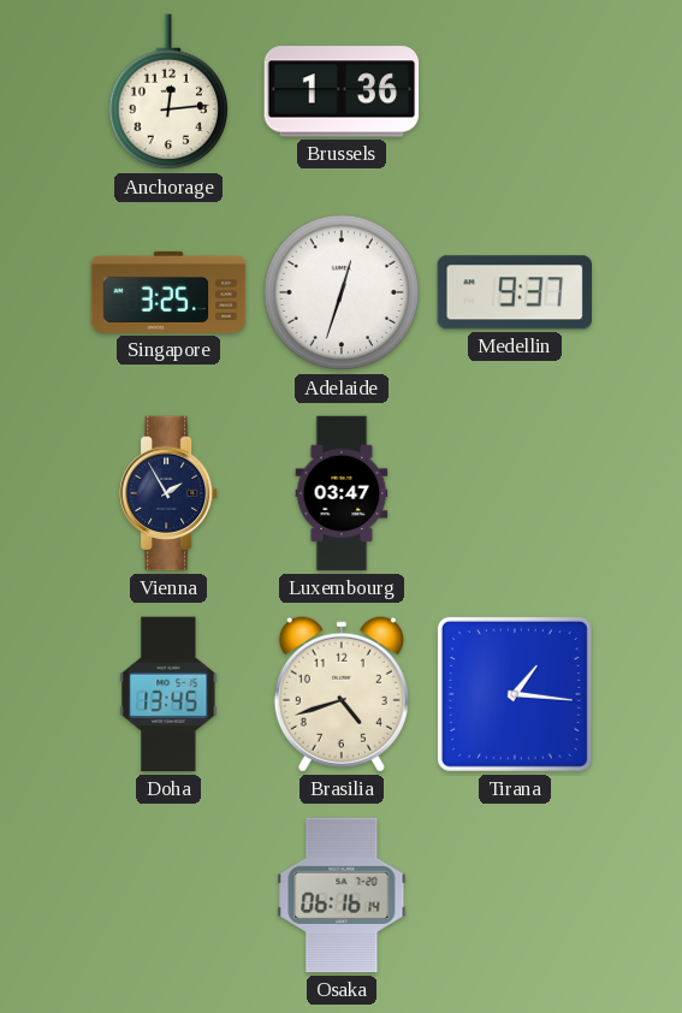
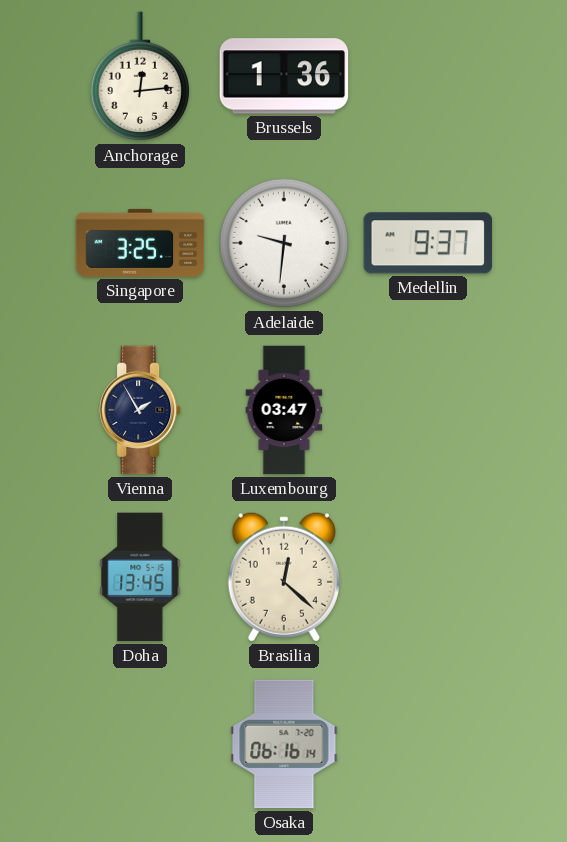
Adelaide: 12:33 -> 9:31 (284, 243)
Brasilia: 4:42 -> 12:22 (284, 577)
Tirana: 1:16 -> none (515, 694)
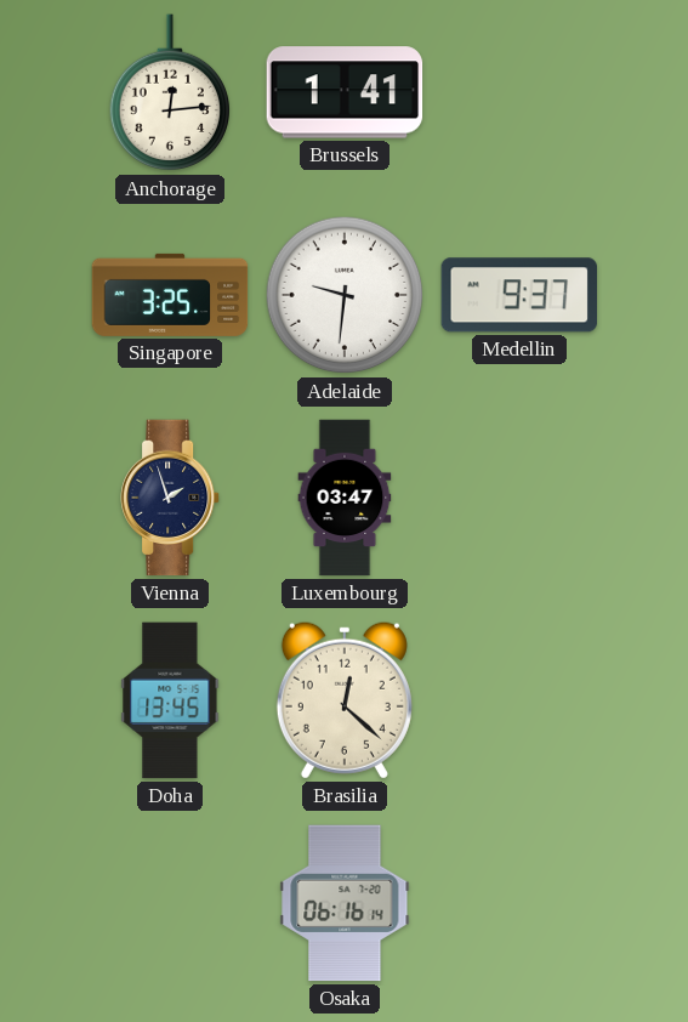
Brussels: 1:36 -> 1:41 (345, 92)
Vienna: 1:55 -> 1:57 (171, 498)
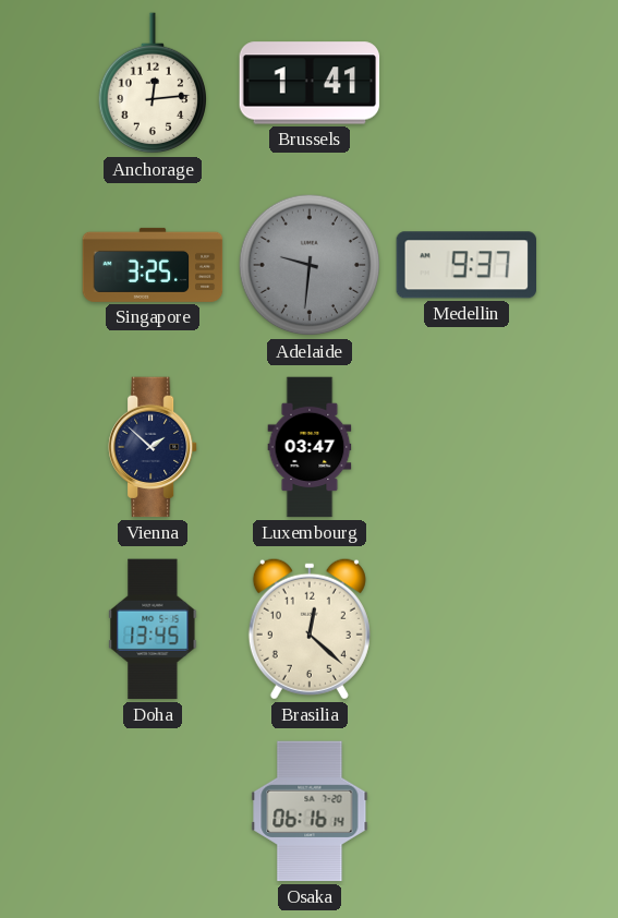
Adelaide dial: white -> grey (310, 265)
Vienna: 1:57 -> 1:52 (154, 447)
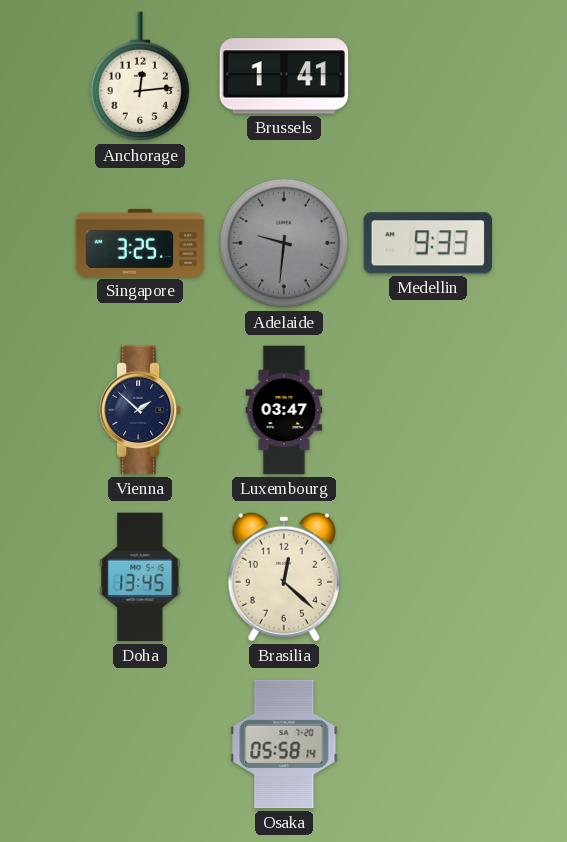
Medellin: 9:37 -> 9:33 (427, 243)
Osaka: 06:16 -> 05:58 (284, 744)
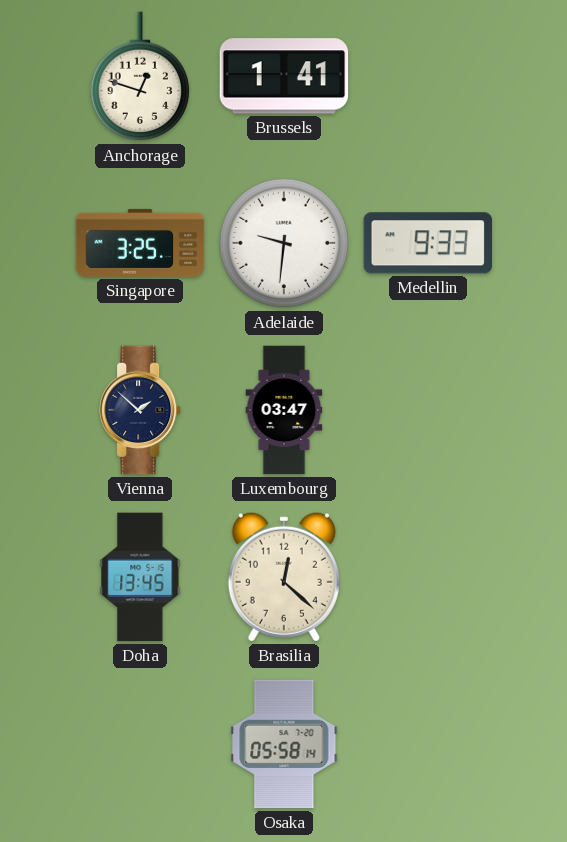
Anchorage: 12:14 -> 12:48 (139, 77)
Adelaide dial: grey -> white (284, 243)
